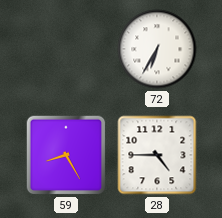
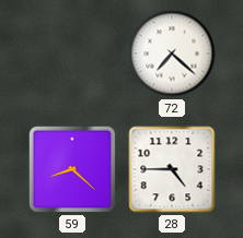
72: 6:35 -> 7:22 (172, 53)
59: 8:25 -> 8:22 (72, 169)
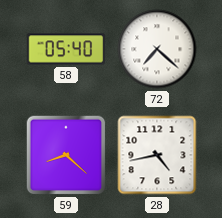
58: none -> 05:40 (66, 49)
28: 4:45 -> 4:43 (157, 155)
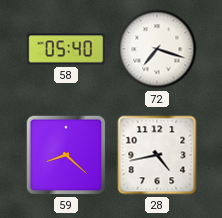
72: 7:22 -> 7:18 (157, 49)
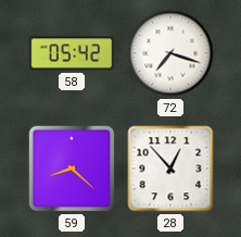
58: 05:40 -> 05:42 (72, 53)
28: 4:43 -> 12:53 (170, 169)
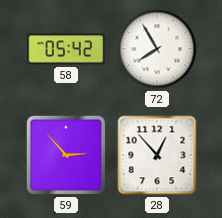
72: 7:18 -> 7:55 (157, 49)
59: 8:22 -> 2:53 (66, 155)
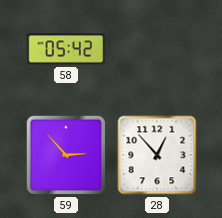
72: 7:55 -> none (157, 49)
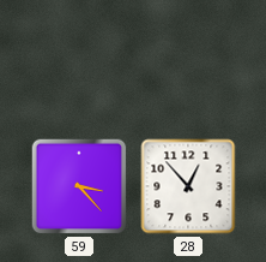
58: 05:42 -> none (66, 49)
59: 2:53 -> 3:23 (79, 186)
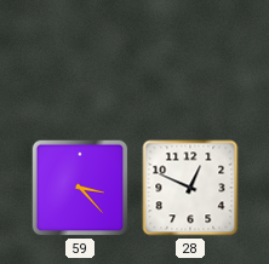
28: 12:53 -> 12:49 (190, 188)
